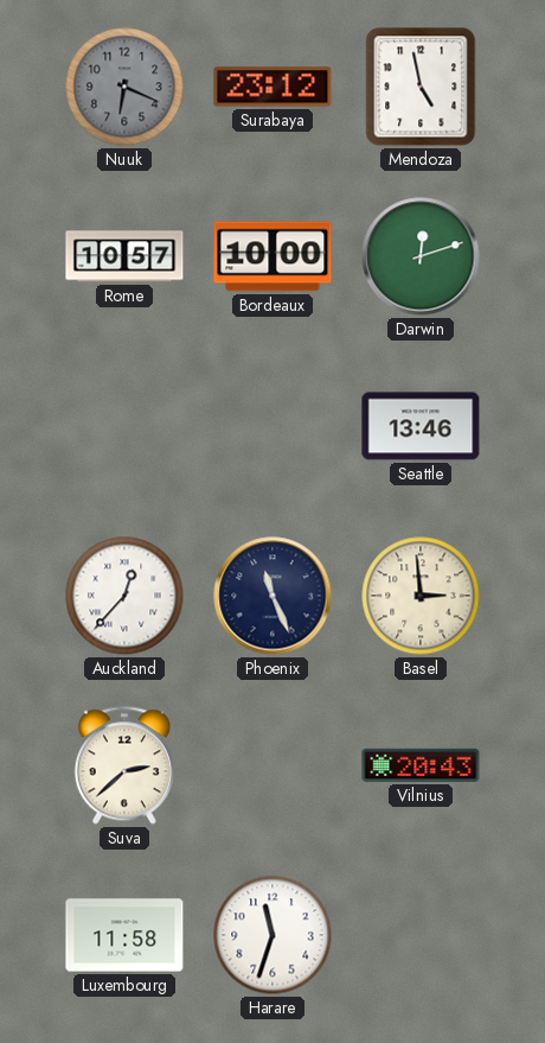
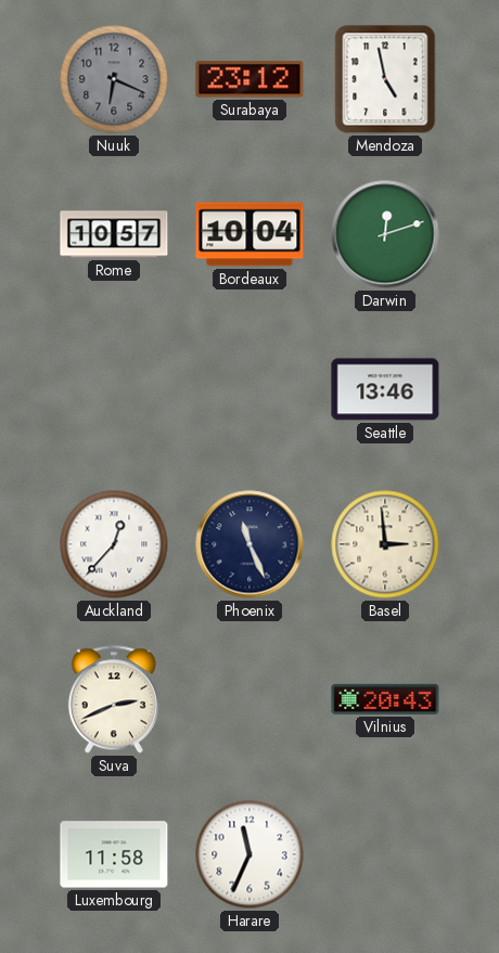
Bordeaux: 10:00 -> 10:04 (250, 234)
Suva: 2:38 -> 2:41 (114, 699)
Harare: 11:33 -> 11:34 (250, 854)
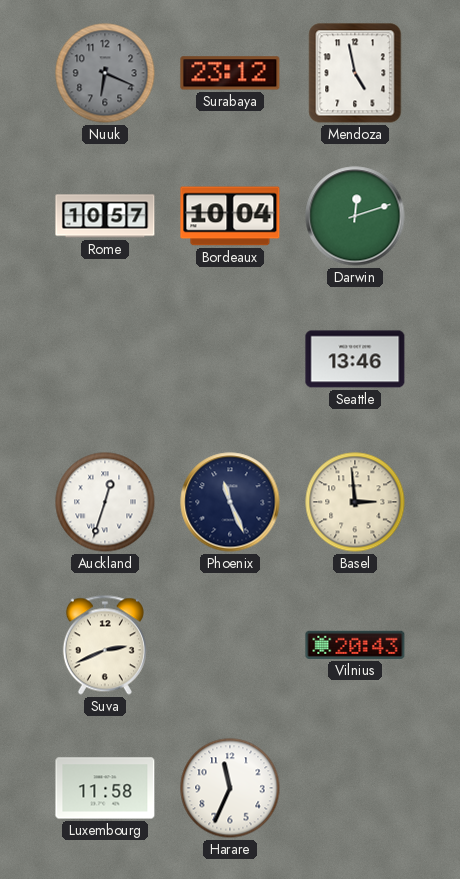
Auckland: 12:37 -> 12:33 (105, 502)
